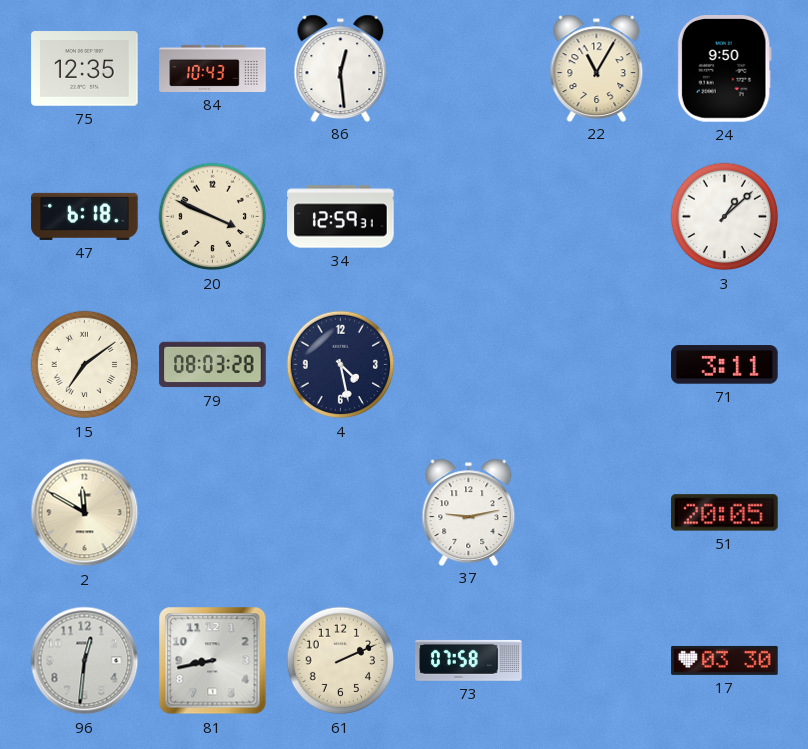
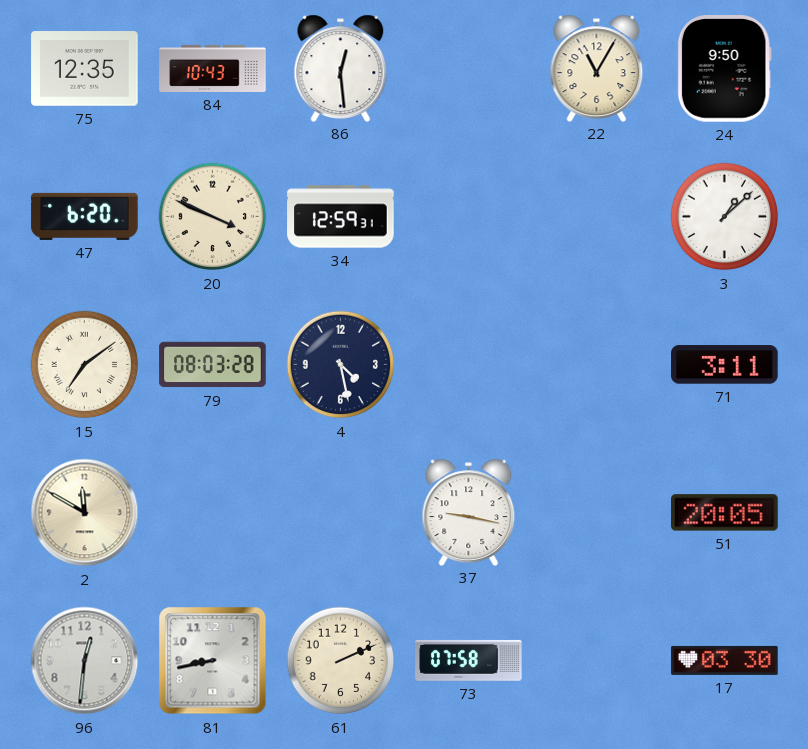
47: 6:18 -> 6:20 (85, 216)
37: 9:13 -> 9:17 (469, 512)
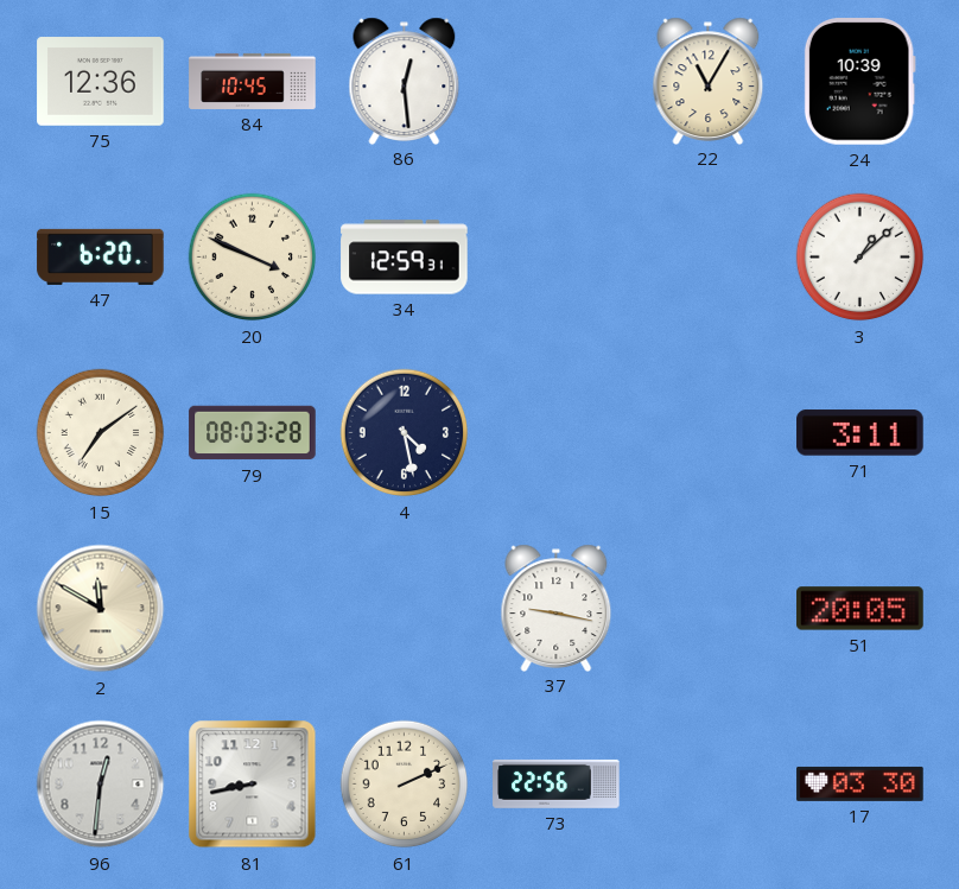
75: 12:35 -> 12:36 (101, 82)
84: 10:43 -> 10:45 (253, 81)
24: 9:50 -> 10:39 (859, 82)
73: 07:58 -> 22:56 (557, 783)
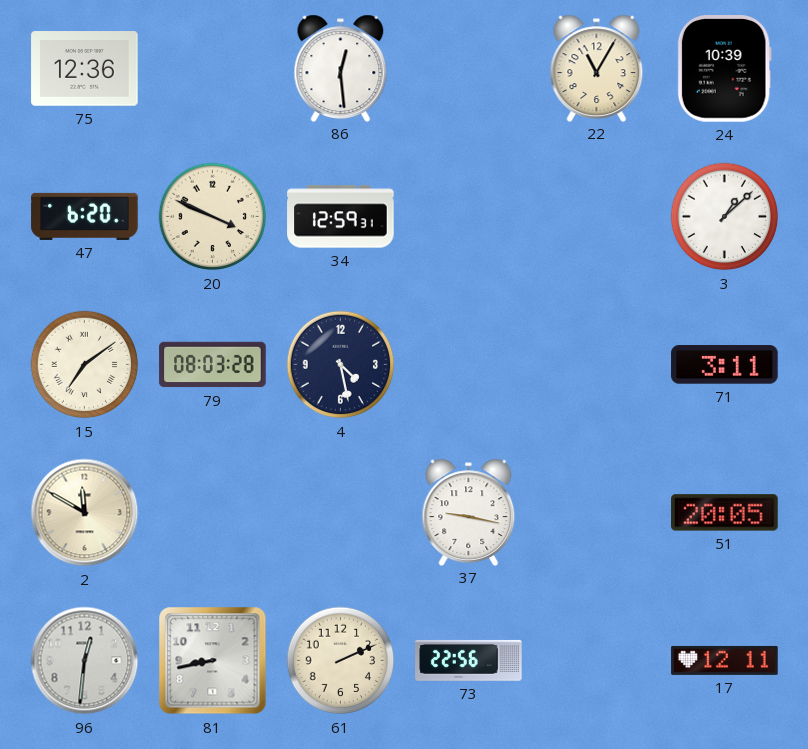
84: 10:45 -> none (253, 81)
17: 03:30 -> 12:11 (725, 660)
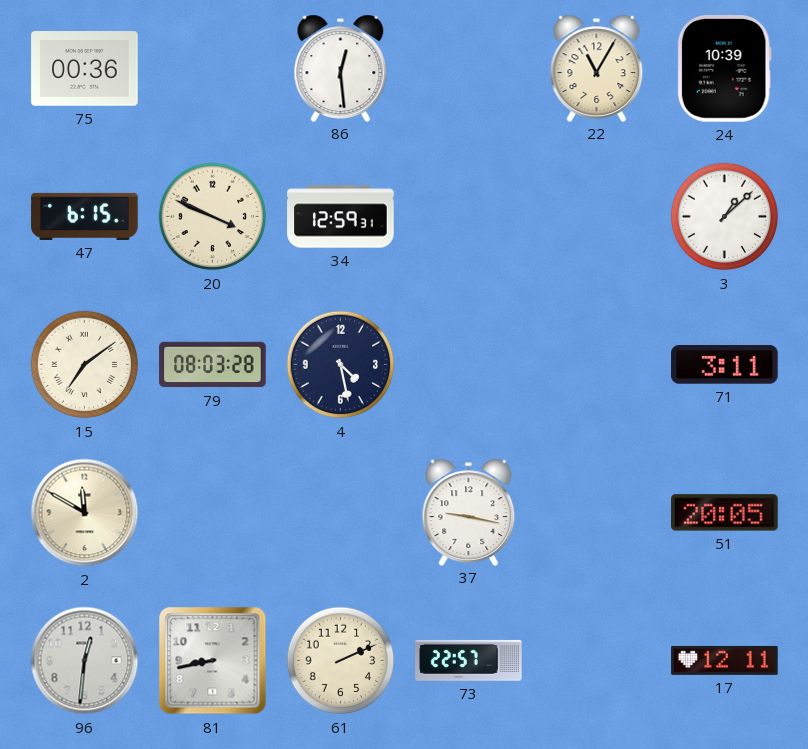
75: 12:36 -> 00:36 (85, 69)
47: 6:20 -> 6:15 (85, 216)
73: 22:56 -> 22:57 (469, 660)
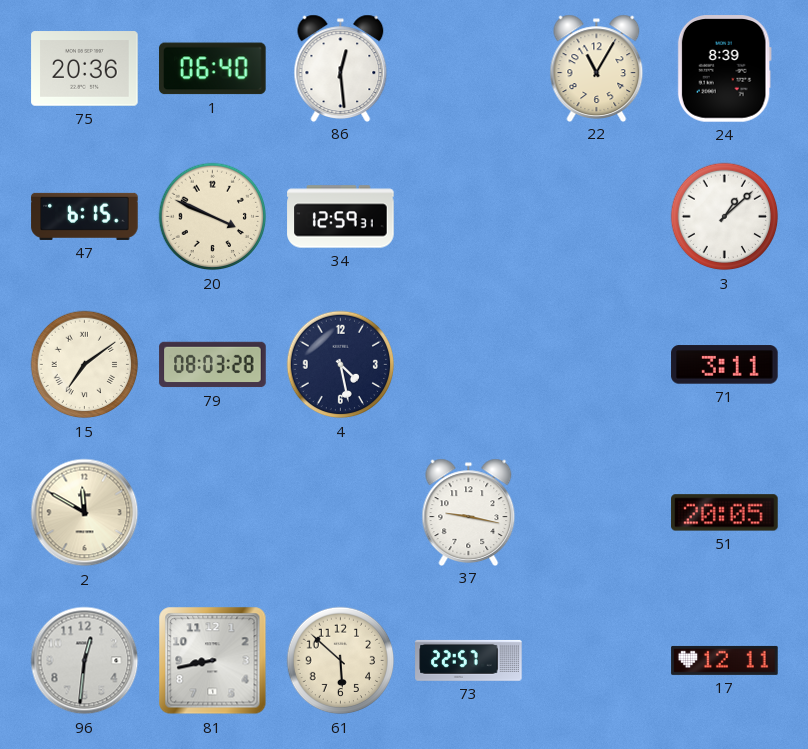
75: 00:36 -> 20:36 (85, 69)
1: none -> 06:40 (213, 69)
24: 10:39 -> 8:39 (724, 69)
61: 2:11 -> 5:52 (341, 661)
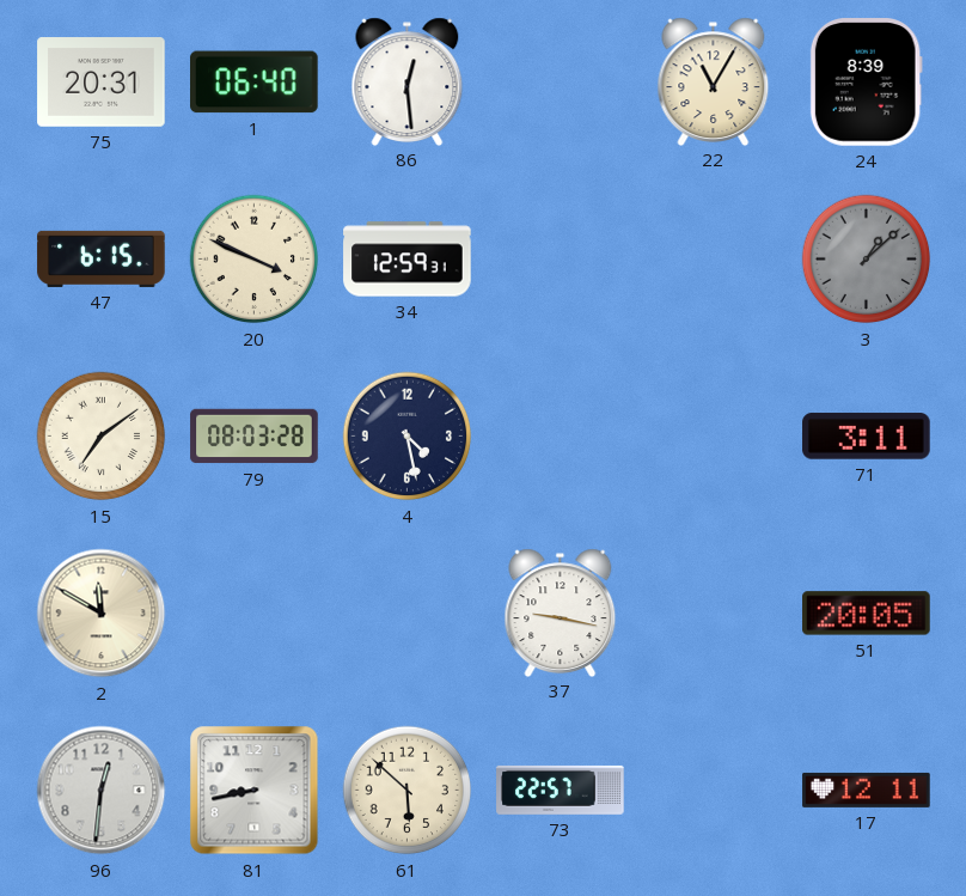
75: 20:36 -> 20:31 (102, 83)
3 dial: white -> grey (867, 260)
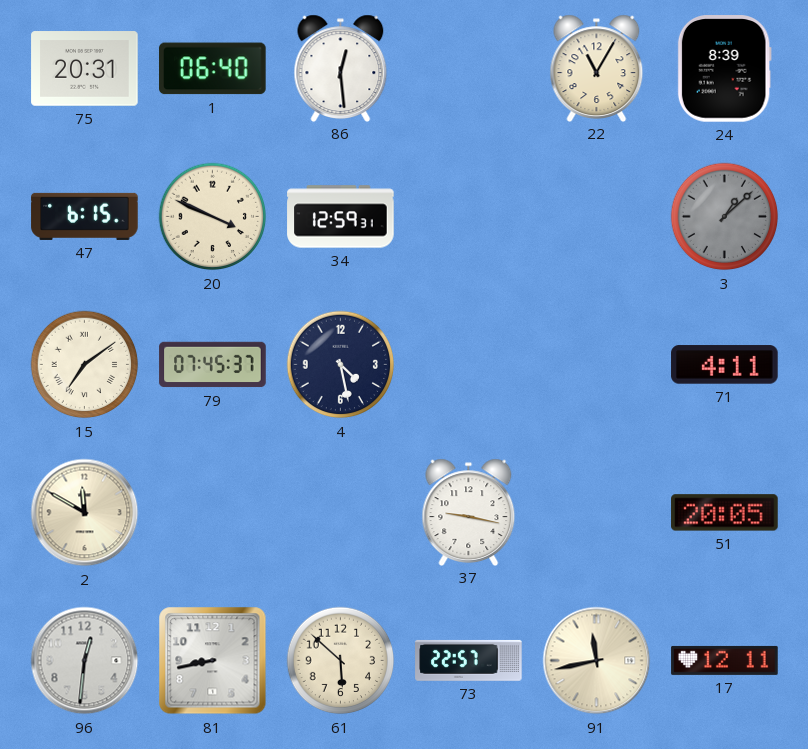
79: 08:03 -> 07:45 (213, 365)
71: 3:11 -> 4:11 (725, 365)
91: none -> 11:43 (597, 661)
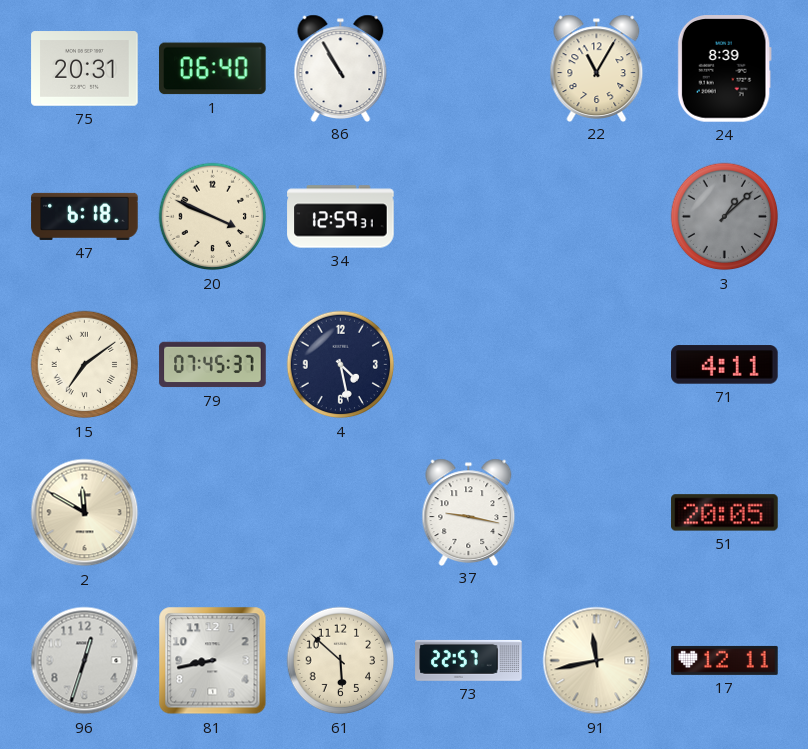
86: 12:29 -> 10:55 (341, 68)
47: 6:15 -> 6:18 (85, 216)
96: 12:31 -> 12:33 (85, 661)
